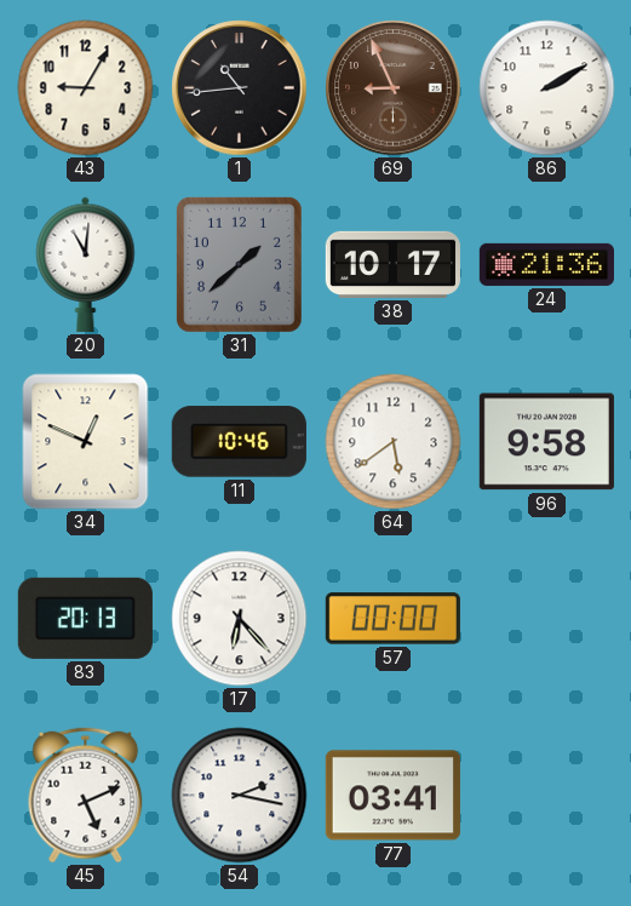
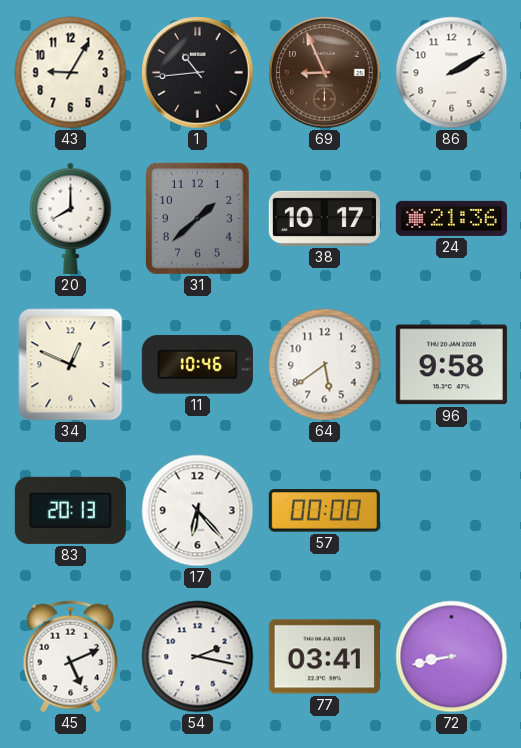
20: 11:01 -> 8:00 (71, 218)
72: none -> 8:43 (452, 657)
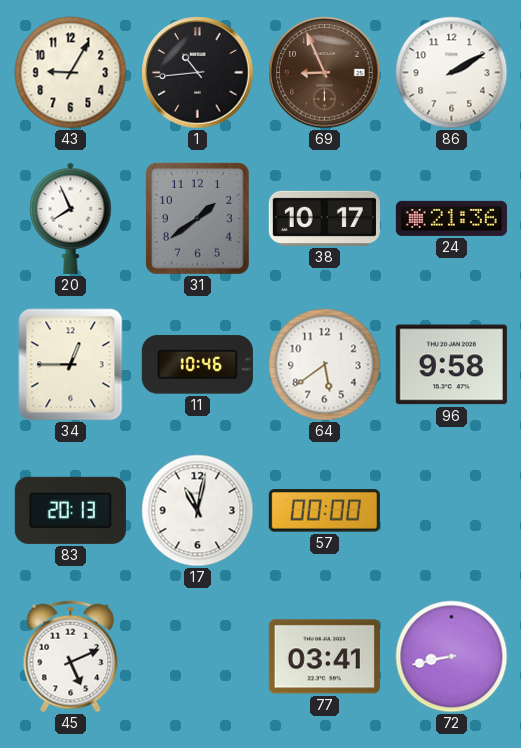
20: 8:00 -> 7:56 (71, 218)
31: 1:38 -> 1:39 (197, 218)
34: 12:49 -> 12:45 (71, 365)
17: 6:23 -> 11:02 (198, 511)
54: 2:17 -> none (198, 657)
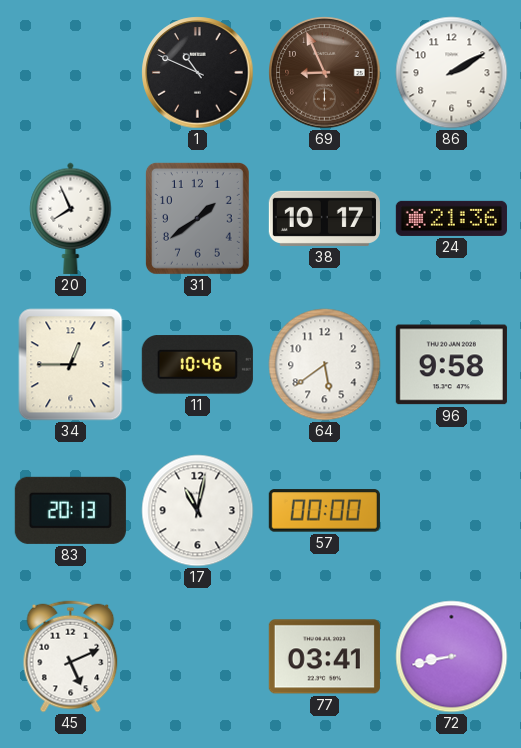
43: 9:05 -> none (71, 73)
1: 10:44 -> 10:49 (198, 73)
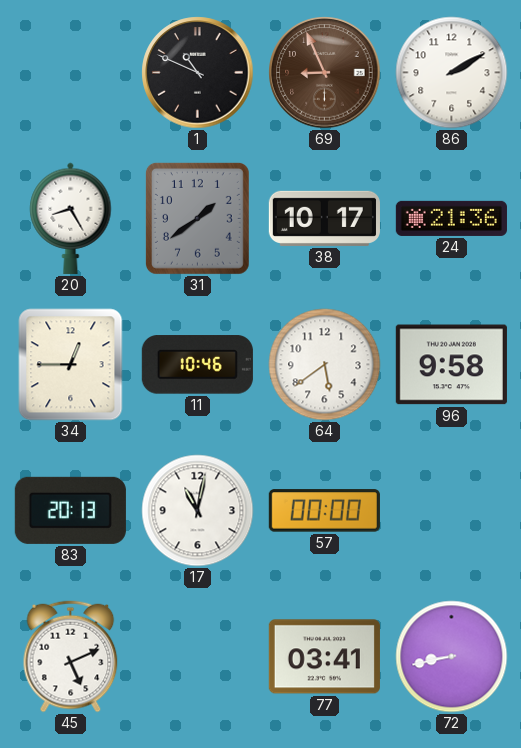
20: 7:56 -> 8:25 (71, 218)
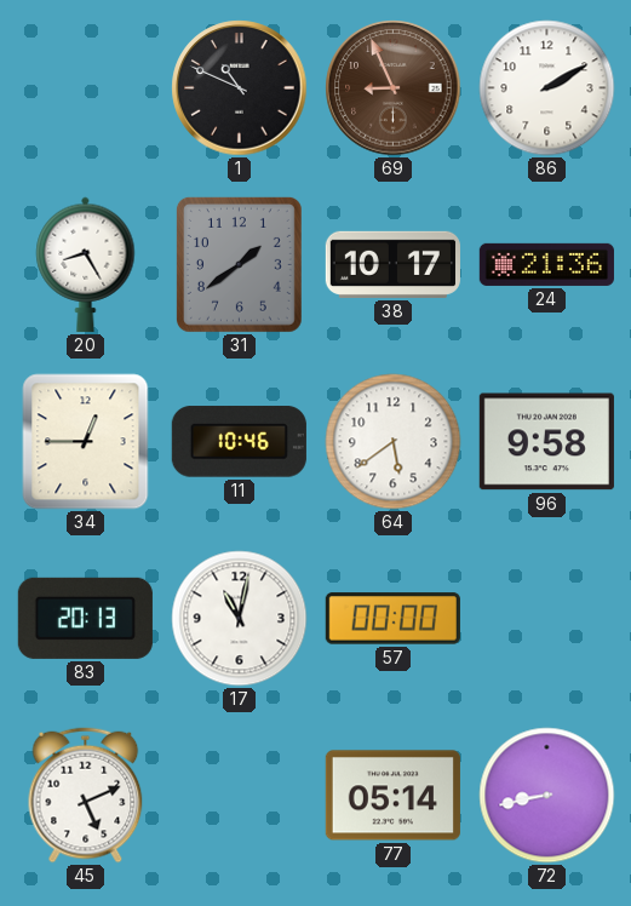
77: 03:41 -> 05:14 (392, 796)
